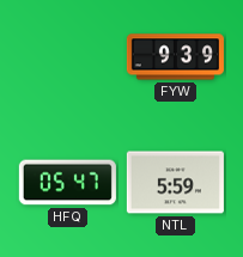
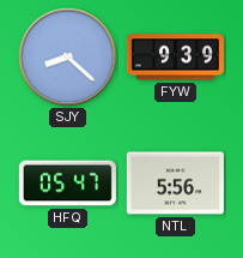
SJY: none -> 8:22 (68, 58)
NTL: 5:59 -> 5:56 (175, 184)
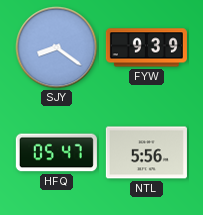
SJY: 8:22 -> 8:21 (57, 48)
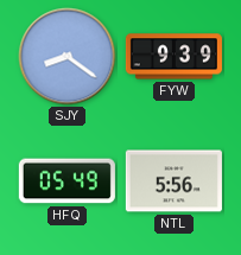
HFQ: 05:47 -> 05:49 (66, 181)
